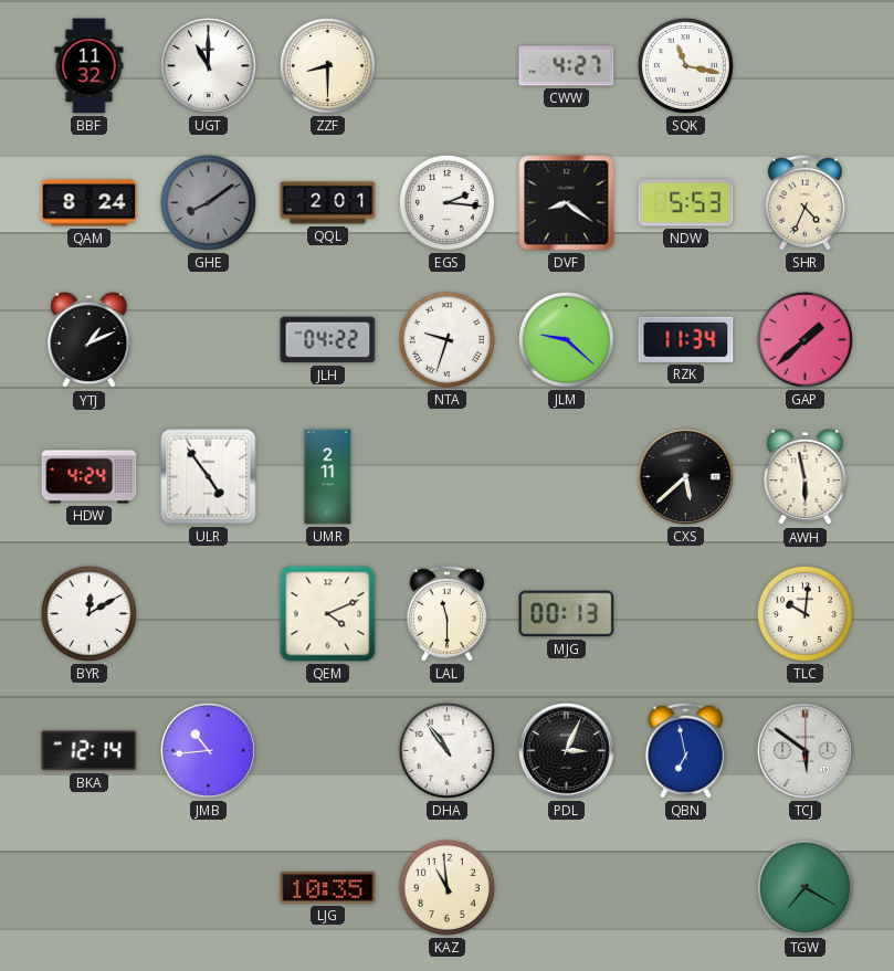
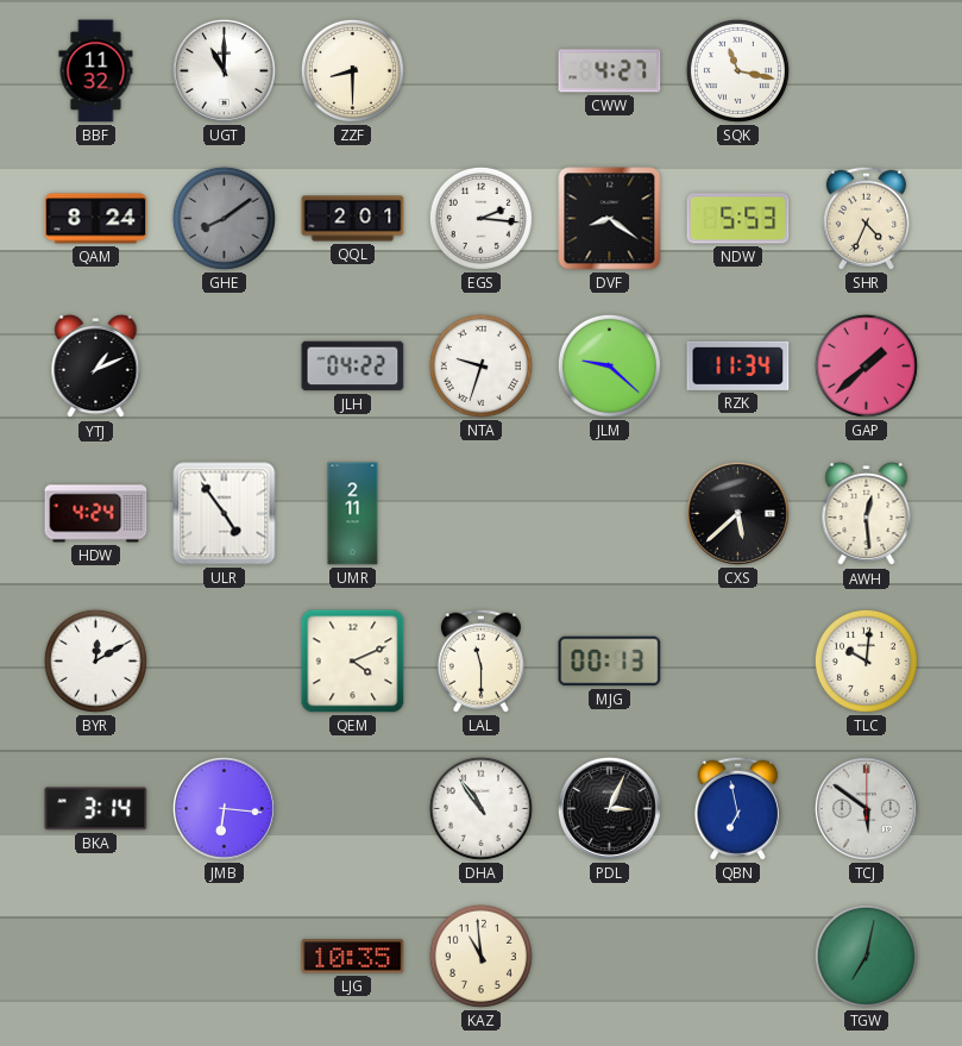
AWH: 5:58 -> 12:29 (867, 514)
BKA: 12:14 -> 3:14 (96, 809)
JMB: 10:44 -> 6:16 (224, 808)
TGW: 7:20 -> 7:02 (866, 956)
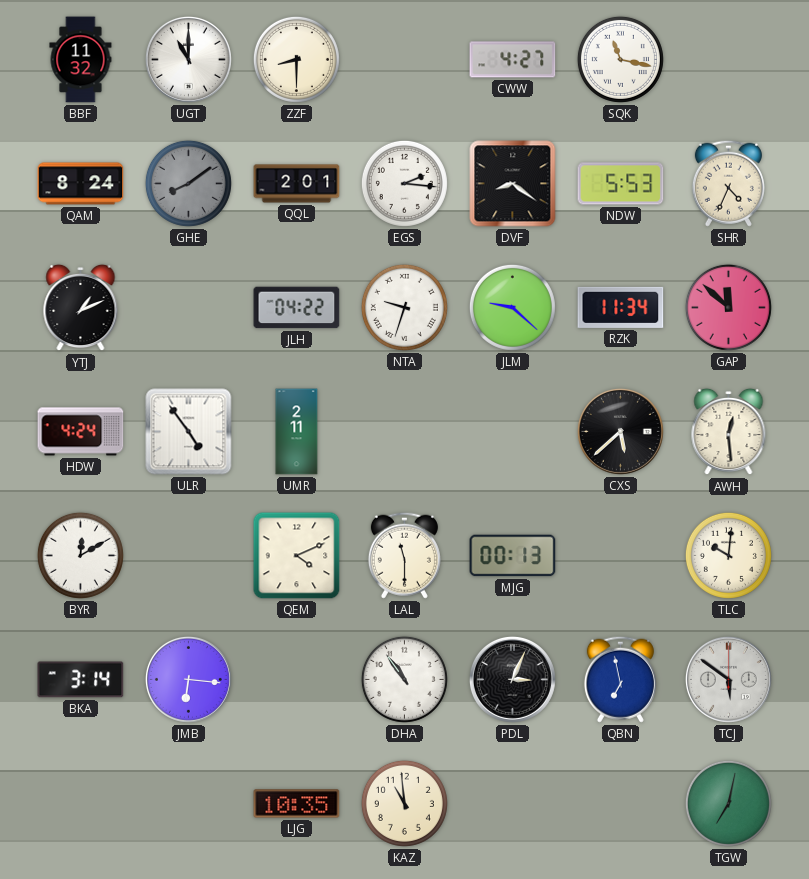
GAP: 1:38 -> 11:52 (728, 307)
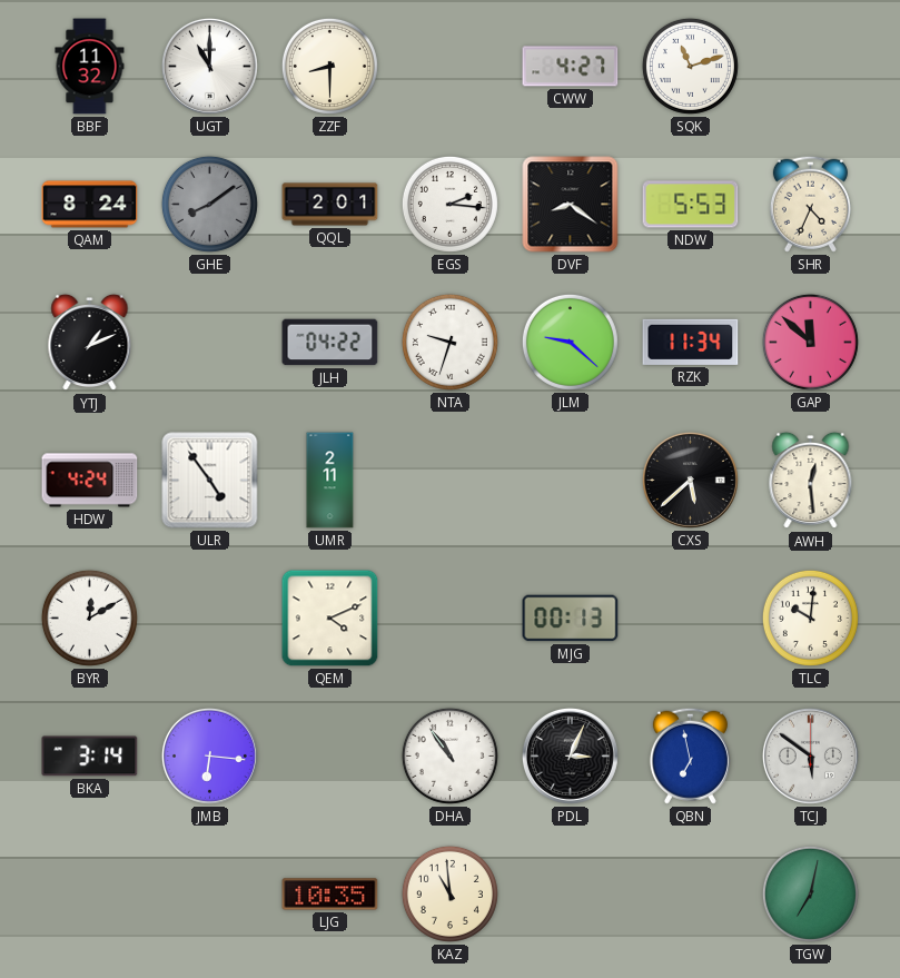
SQK: 11:17 -> 11:12 (690, 66)
LAL: 11:30 -> none (404, 555)
